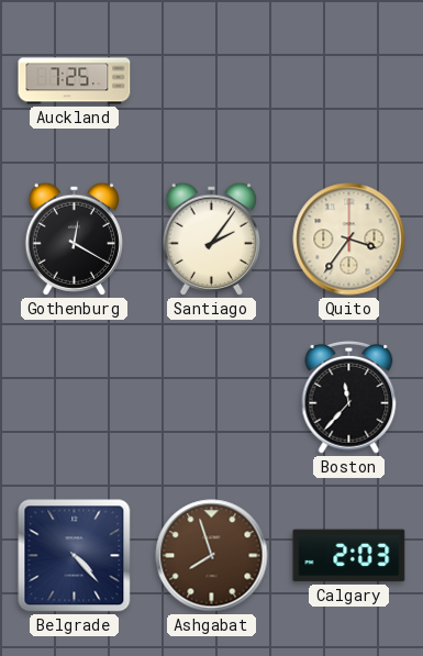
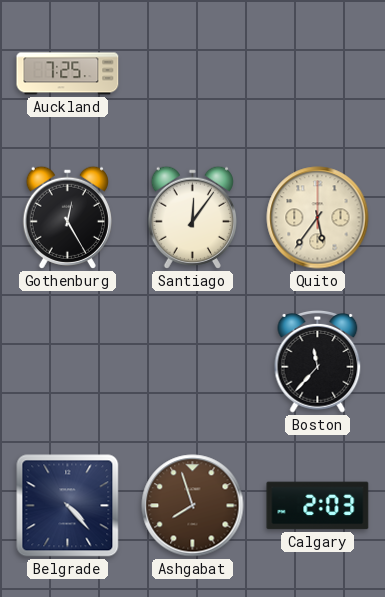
Gothenburg: 12:20 -> 12:25 (67, 217)
Santiago: 2:06 -> 12:06 (192, 217)
Quito: 3:36 -> 5:36 (318, 218)
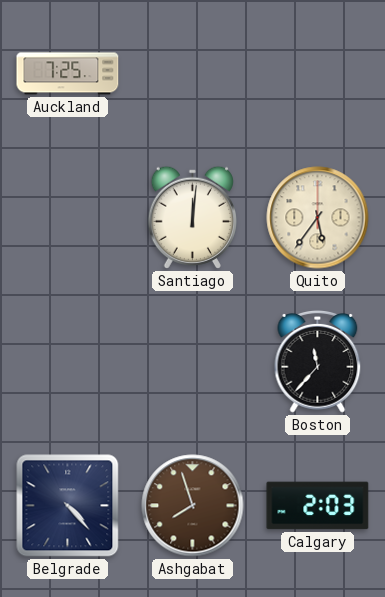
Gothenburg: 12:25 -> none (67, 217)
Santiago: 12:06 -> 12:01 (192, 217)
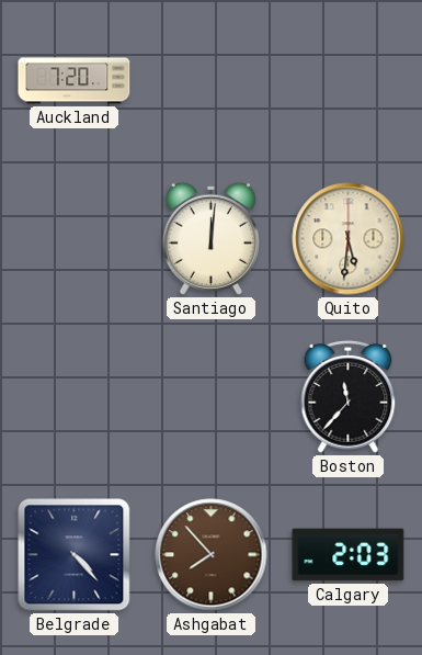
Auckland: 7:25 -> 7:20 (75, 81)
Quito: 5:36 -> 5:31 (349, 239)
Ashgabat: 7:57 -> 7:53 (212, 555)
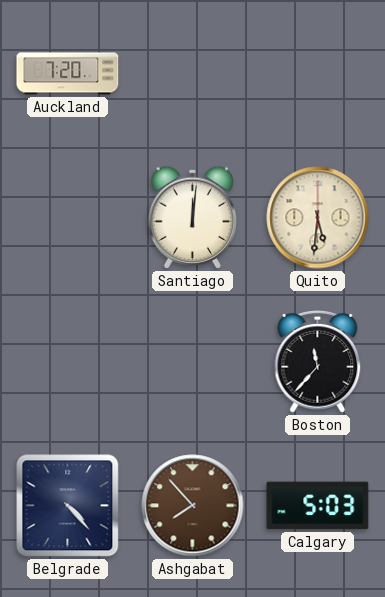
Calgary: 2:03 -> 5:03 (318, 506)
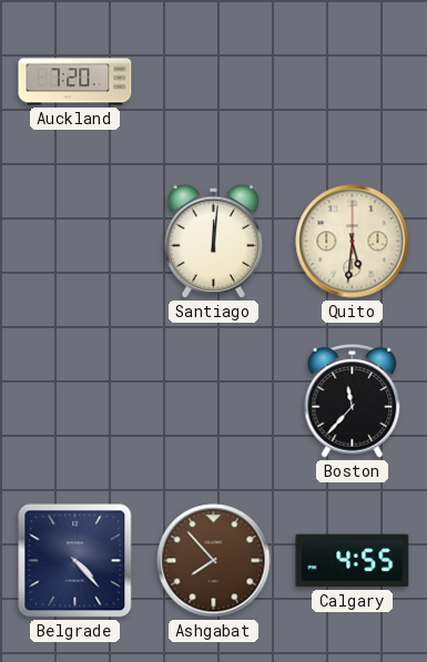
Calgary: 5:03 -> 4:55 (353, 561)
